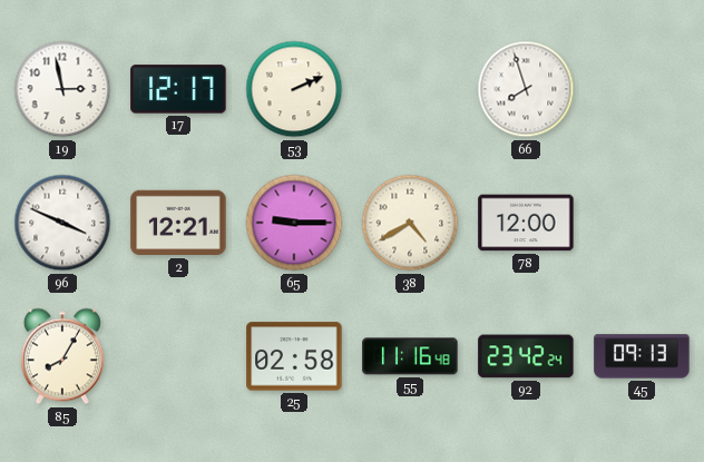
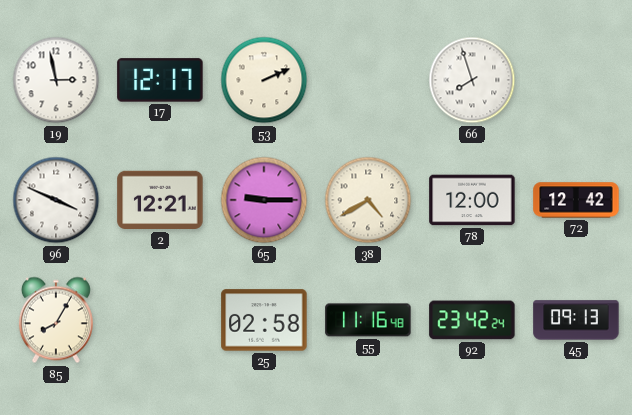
72: none -> 12:42 (576, 200)
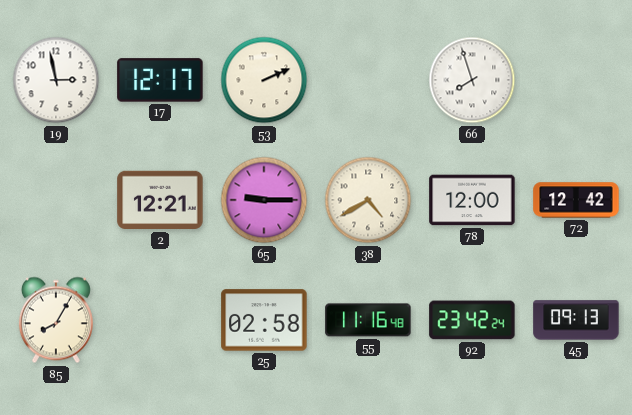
96: 3:49 -> none (56, 200)
